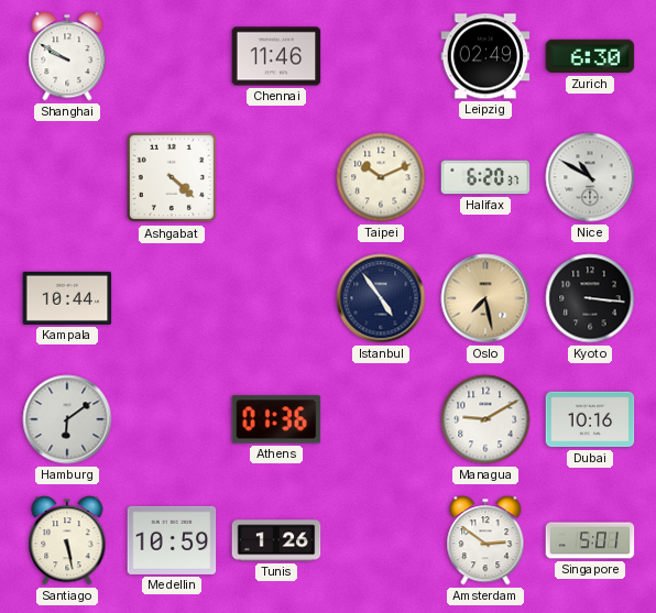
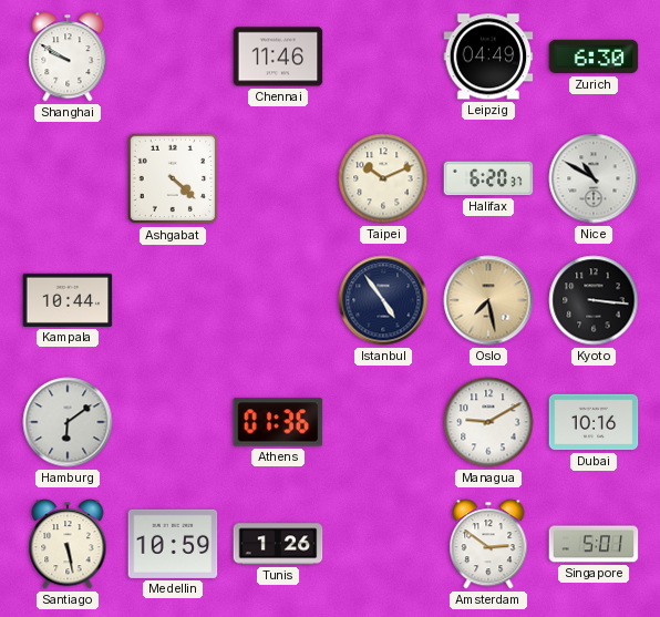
Leipzig: 02:49 -> 04:49 (488, 56)
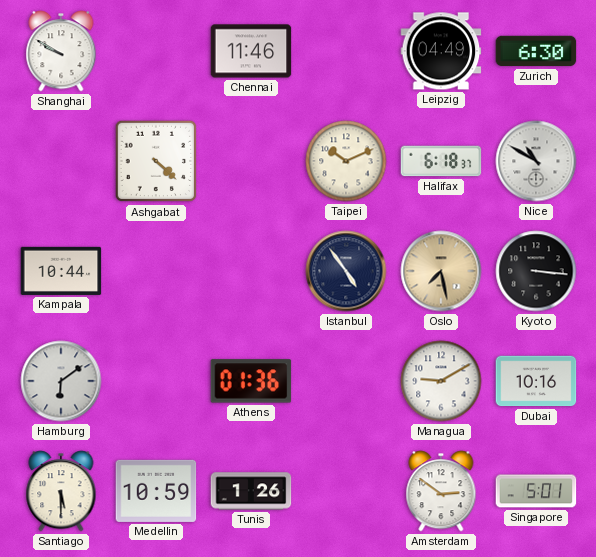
Halifax: 6:20 -> 6:18 (441, 161)
Santiago: 5:28 -> 5:30 (61, 491)
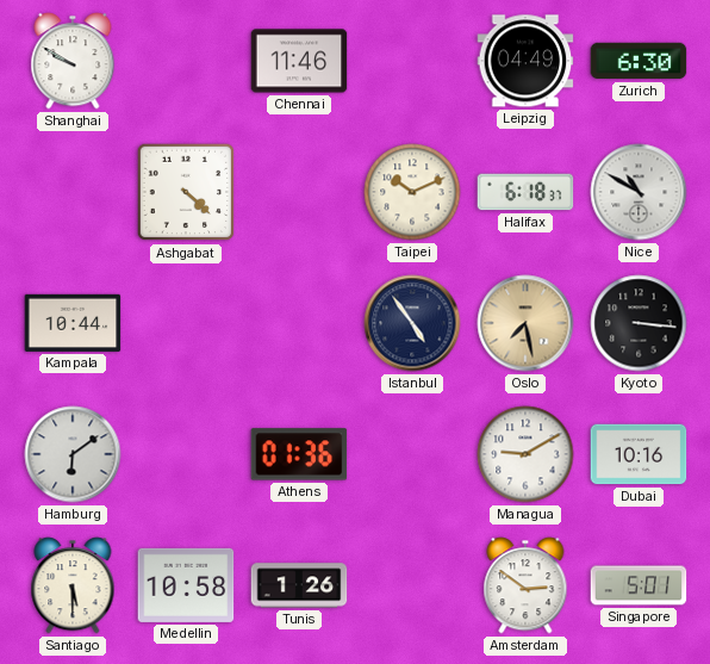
Medellin: 10:59 -> 10:58 (186, 585)
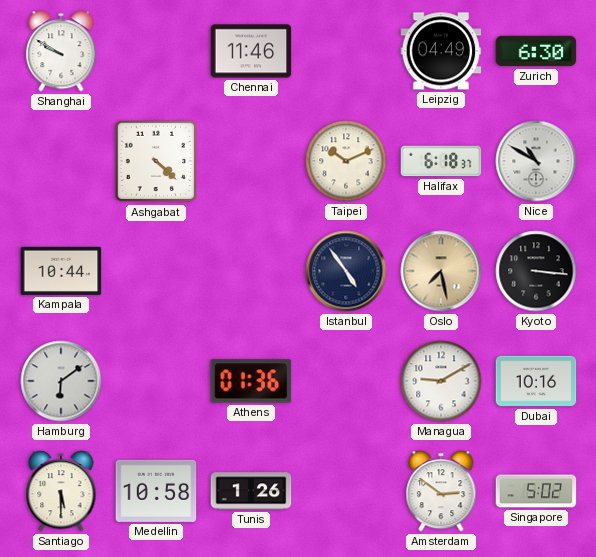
Singapore: 5:01 -> 5:02 (536, 491)
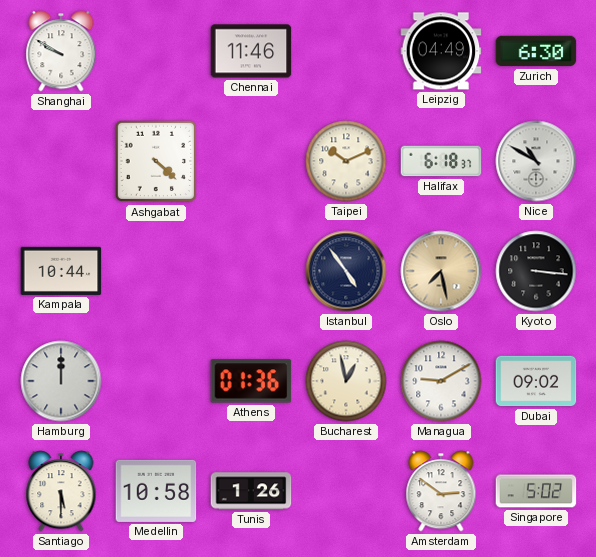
Hamburg: 6:09 -> 12:00 (61, 381)
Bucharest: none -> 12:58 (346, 381)
Dubai: 10:16 -> 09:02 (536, 381)
